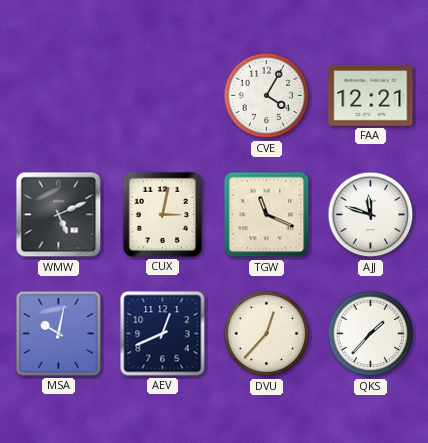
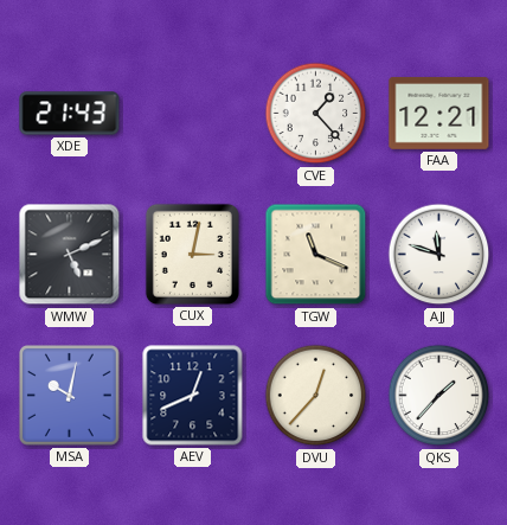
XDE: none -> 21:43 (70, 114)
CVE: 4:05 -> 1:23 (316, 114)
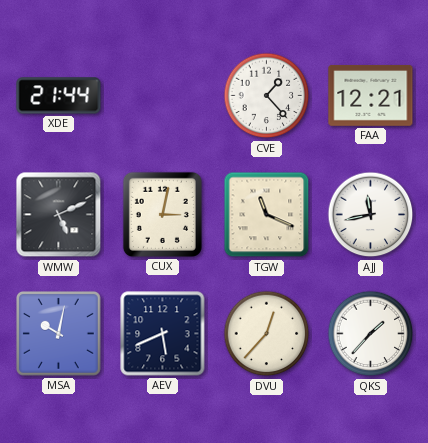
XDE: 21:43 -> 21:44 (59, 96)
AJJ: 11:48 -> 11:43 (371, 215)
AEV: 12:41 -> 5:41 (163, 334)
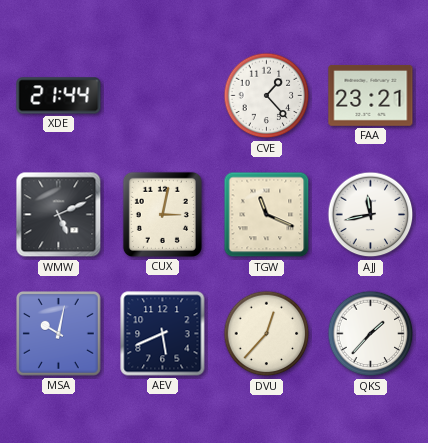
FAA: 12:21 -> 23:21 (371, 95)
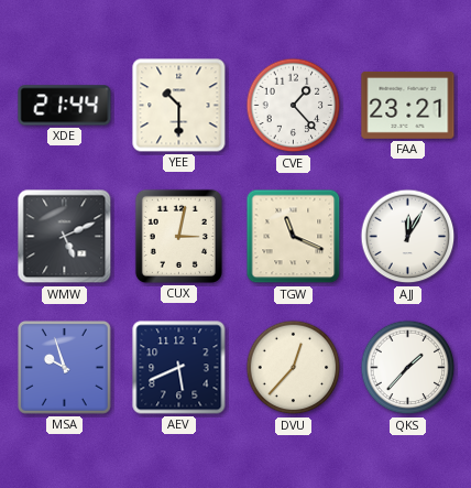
YEE: none -> 10:30 (179, 106)
AJJ: 11:43 -> 12:05 (408, 237)
MSA: 10:02 -> 9:57 (64, 367)
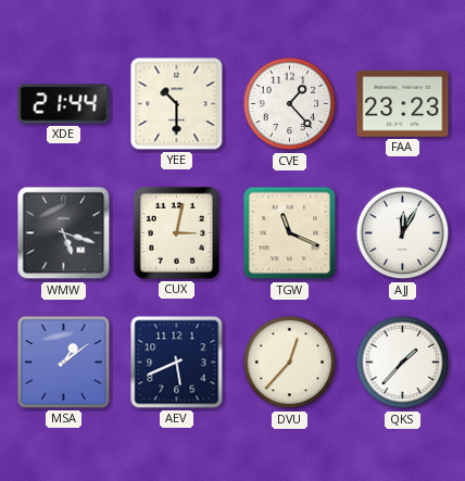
FAA: 23:21 -> 23:23 (403, 103)
WMW: 5:11 -> 5:18 (64, 233)
MSA: 9:57 -> 1:09 (63, 362)
